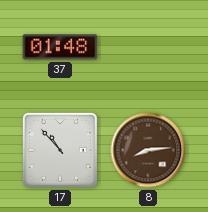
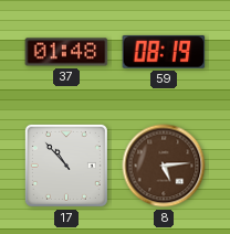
59: none -> 08:19 (164, 52)
8: 8:14 -> 5:14 (164, 166)
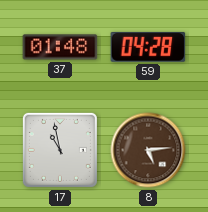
59: 08:19 -> 04:28 (148, 47)
17: 10:53 -> 10:58 (60, 150)
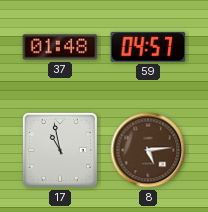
59: 04:28 -> 04:57 (148, 47)
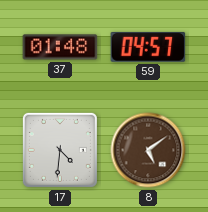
17: 10:58 -> 4:31 (60, 150)
8: 5:14 -> 5:09 (148, 150)
